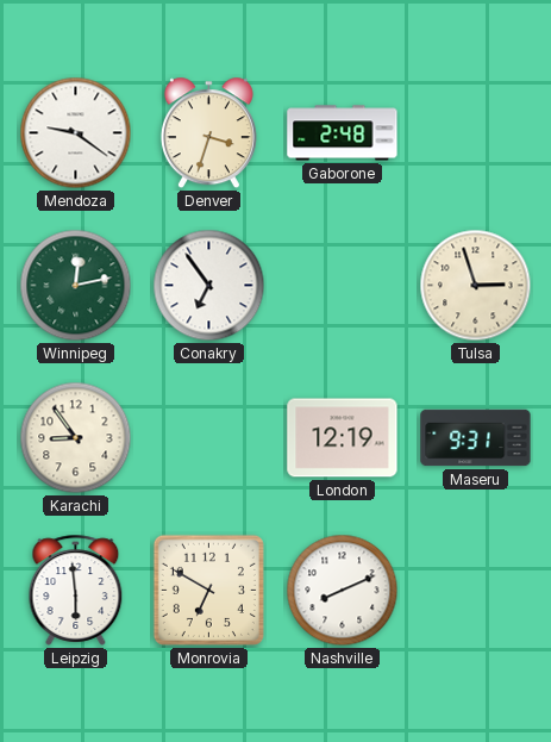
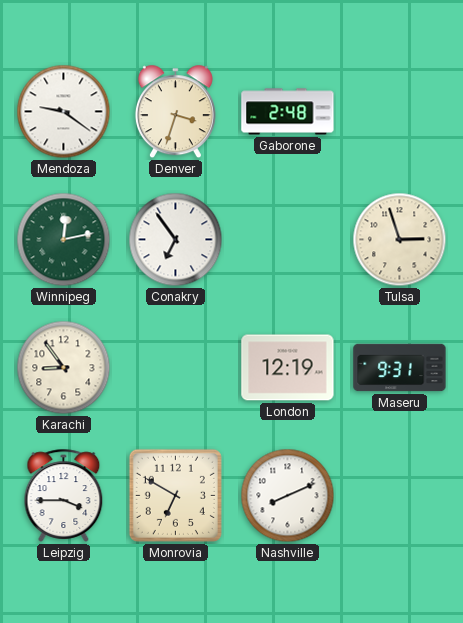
Leipzig: 5:59 -> 3:45 (64, 495)
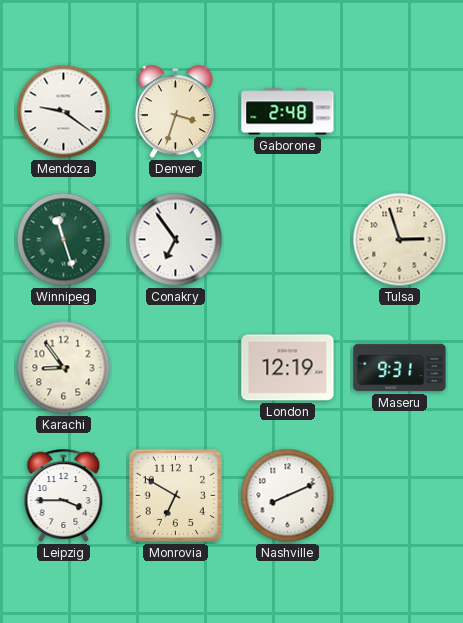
Winnipeg: 12:13 -> 11:27 (64, 240)
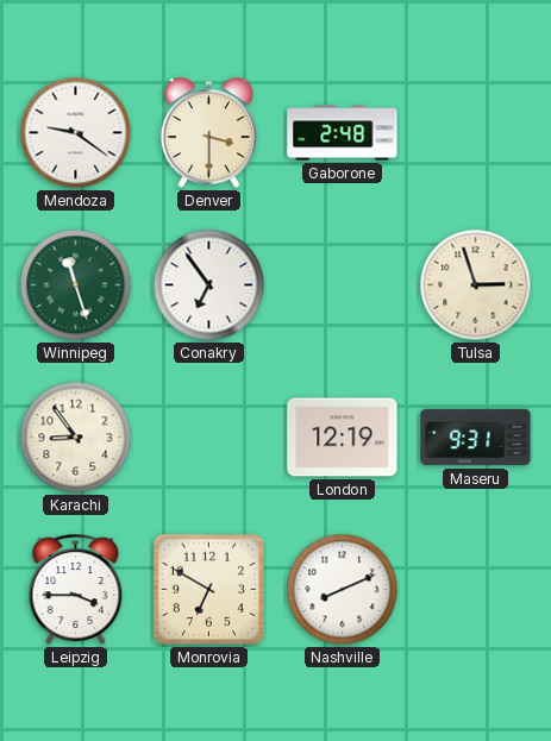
Denver: 3:33 -> 3:30 (208, 133)
